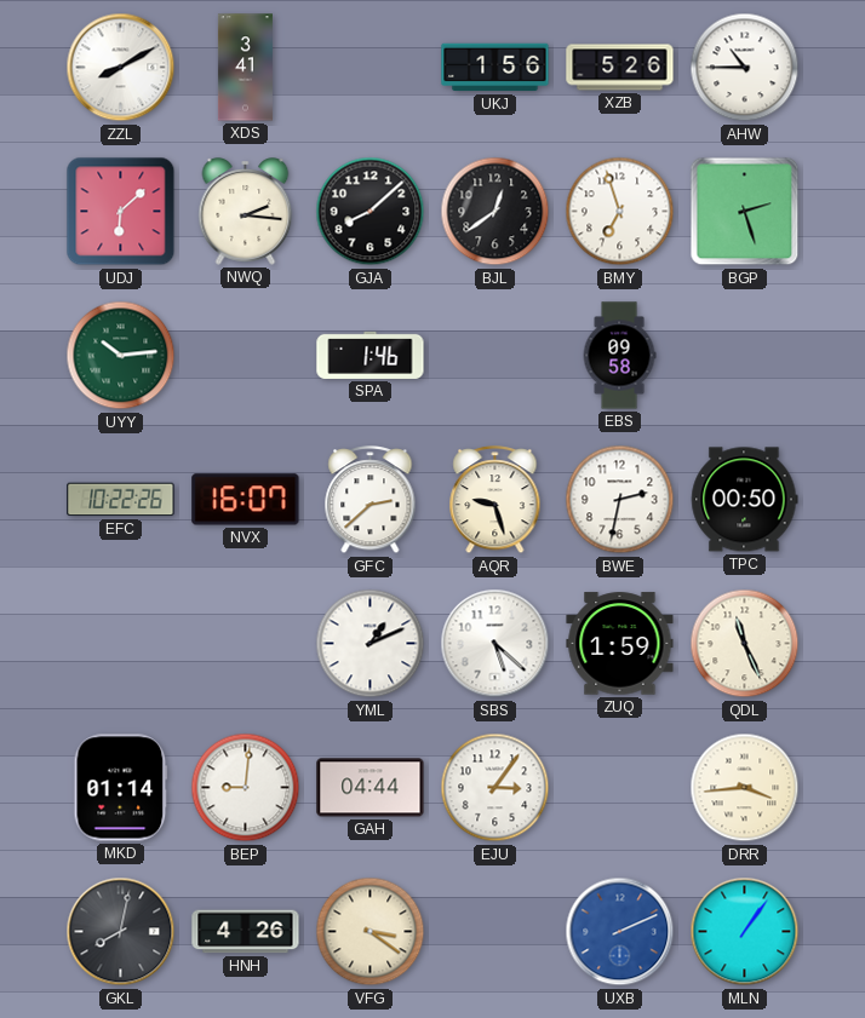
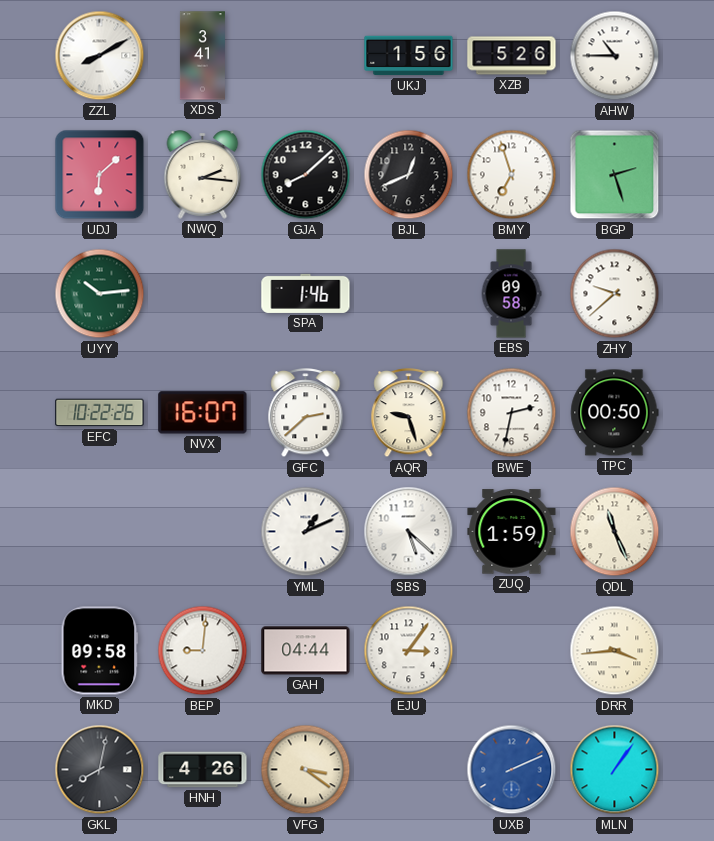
BJL: 12:39 -> 12:41 (409, 175)
ZHY: none -> 9:38 (615, 294)
MKD: 01:14 -> 09:58 (100, 651)
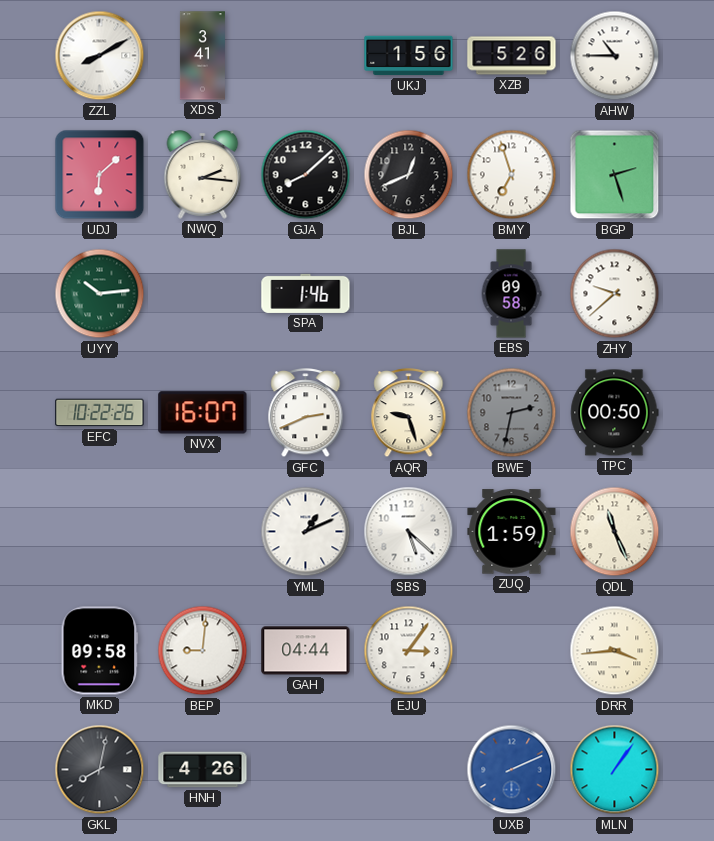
GFC: 2:38 -> 2:41 (306, 413)
BWE dial: white -> grey (512, 413)
VFG: 3:21 -> none (306, 770)
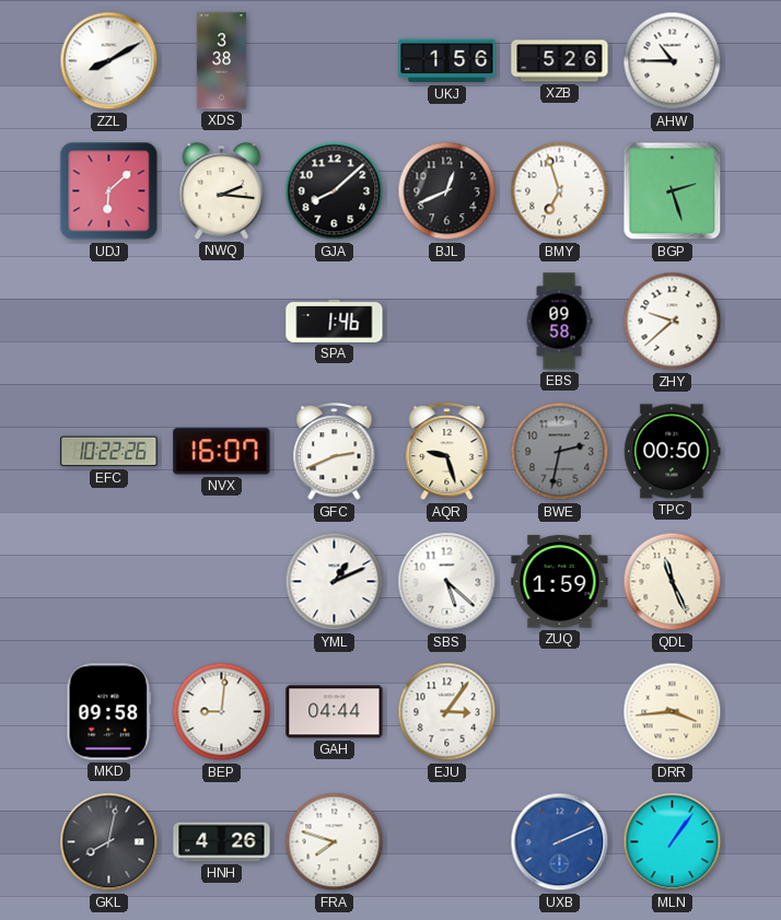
XDS: 3:41 -> 3:38 (221, 61)
UYY: 10:14 -> none (100, 294)
FRA: none -> 7:48 (335, 842)
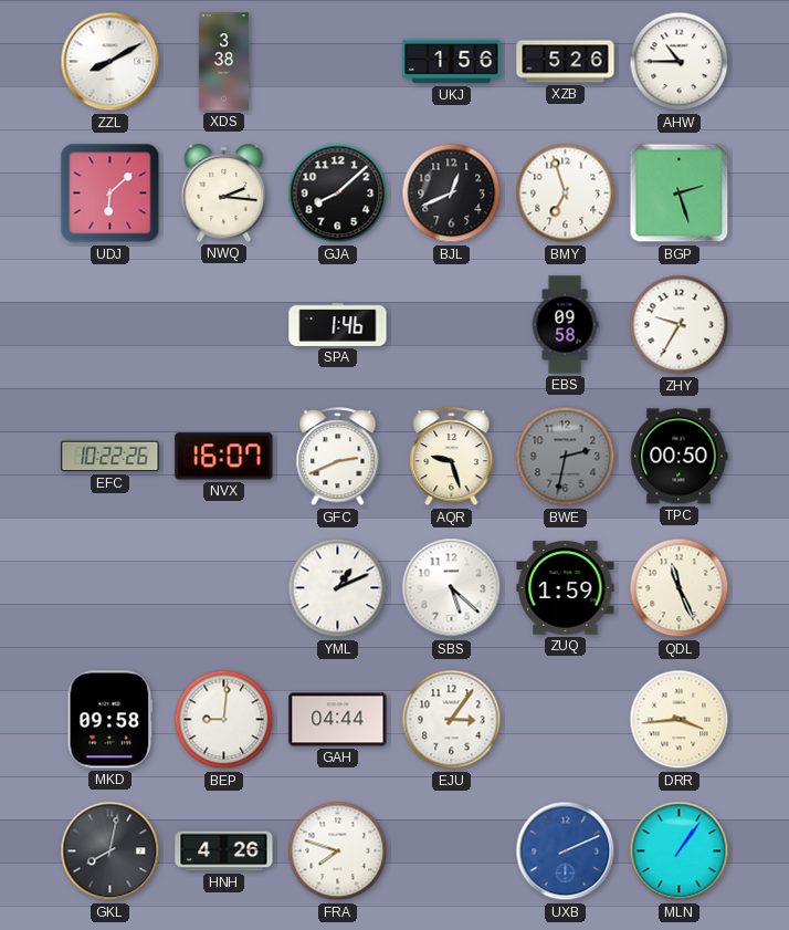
ZHY: 9:38 -> 9:35 (680, 325)
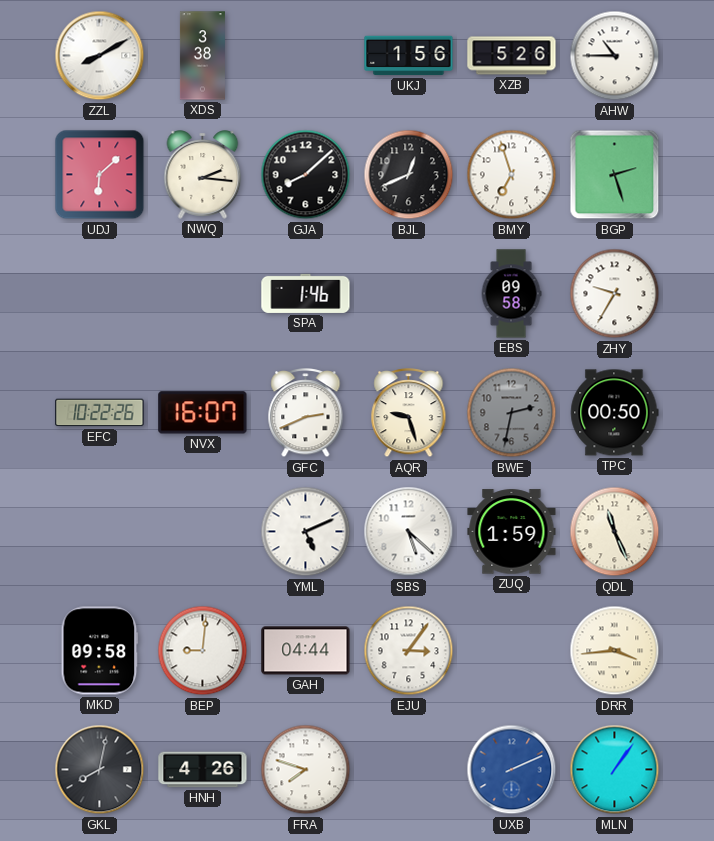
YML: 1:11 -> 5:11 (306, 532)
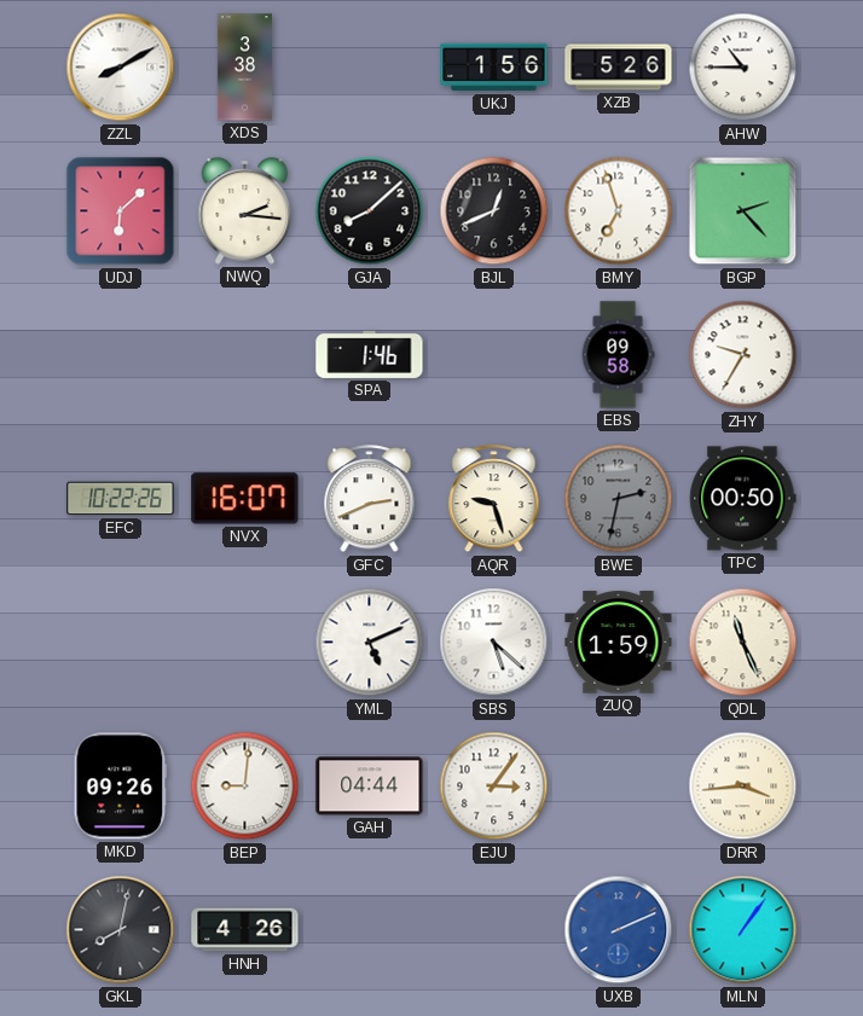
BGP: 2:27 -> 2:23 (743, 211)
MKD: 09:58 -> 09:26 (121, 786)
FRA: 7:48 -> none (306, 770)
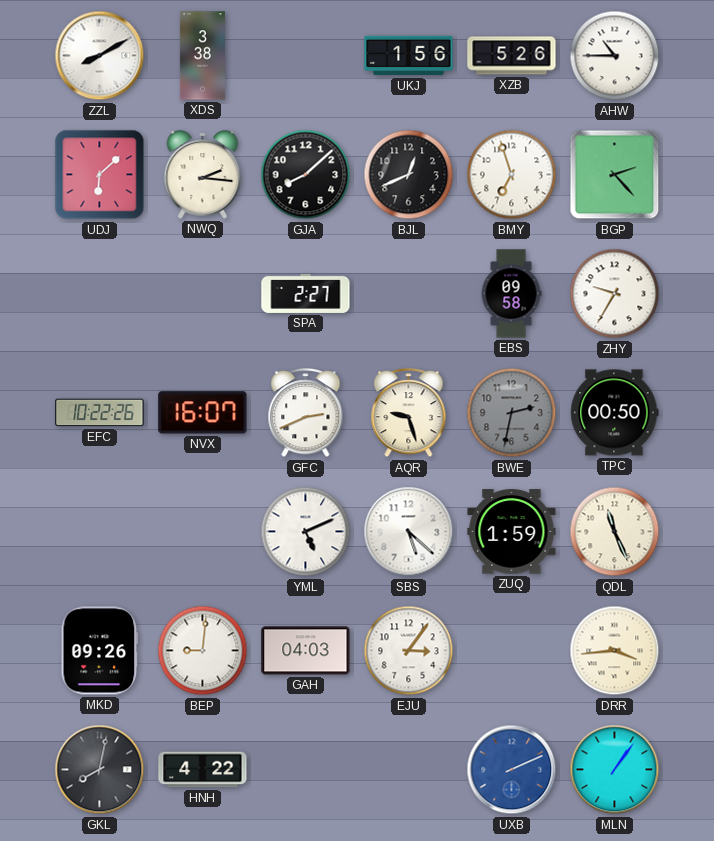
SPA: 1:46 -> 2:27 (306, 293)
GAH: 04:44 -> 04:03 (306, 651)
HNH: 4:26 -> 4:22 (203, 770)
